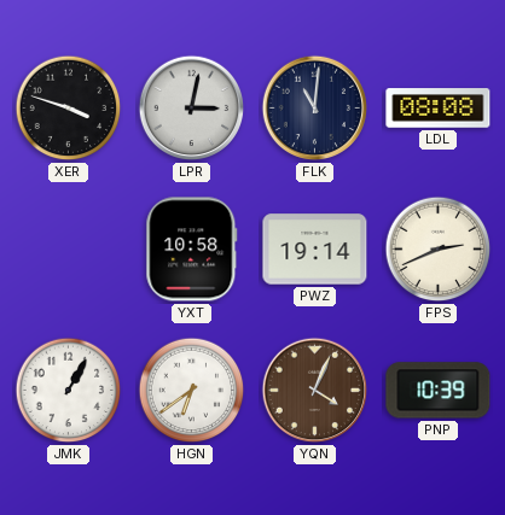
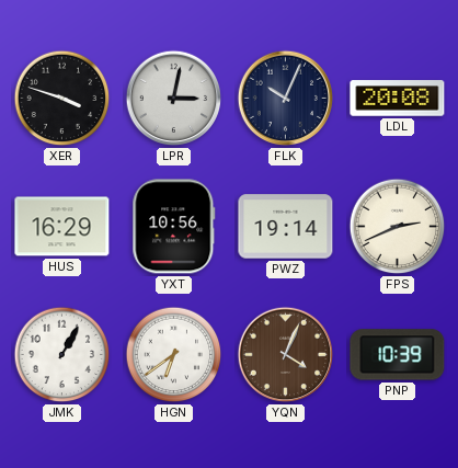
FLK: 11:01 -> 10:04 (286, 99)
LDL: 08:08 -> 20:08 (398, 99)
HUS: none -> 16:29 (62, 227)
YXT: 10:58 -> 10:56 (174, 227)
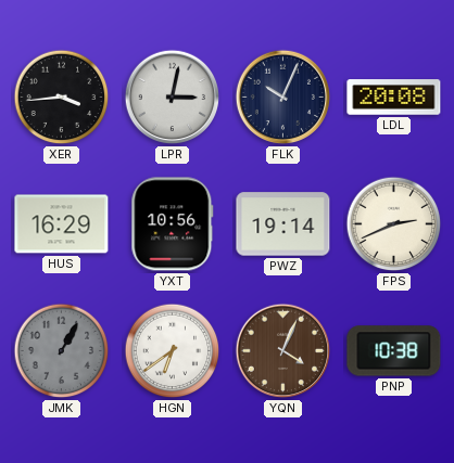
XER: 3:48 -> 3:44 (62, 98)
JMK dial: white -> grey (62, 351)
PNP: 10:39 -> 10:38 (394, 351)
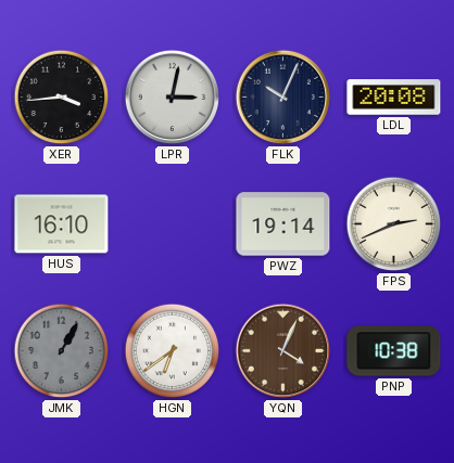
HUS: 16:29 -> 16:10 (62, 224)
YXT: 10:56 -> none (173, 224)
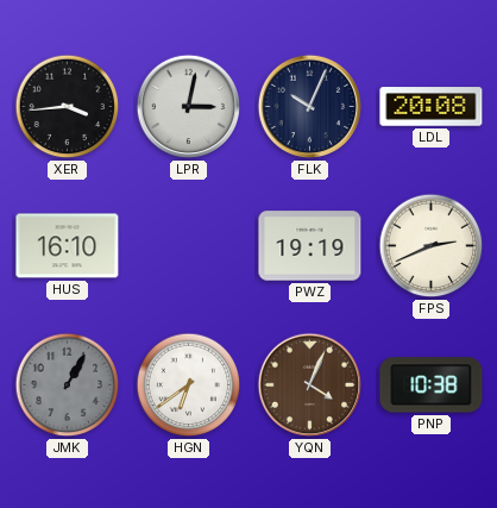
PWZ: 19:14 -> 19:19 (310, 246)
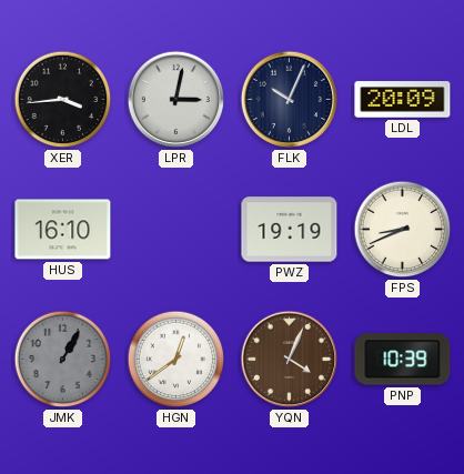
LDL: 20:08 -> 20:09 (403, 100)
FPS: 2:41 -> 8:41 (403, 230)
HGN: 6:39 -> 12:39 (176, 360)
PNP: 10:38 -> 10:39 (403, 360)
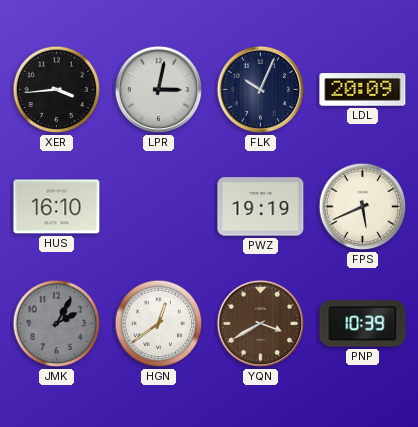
FPS: 8:41 -> 5:41 (363, 207)
JMK: 1:05 -> 2:05 (57, 324)
YQN: 4:04 -> 3:40 (261, 324)
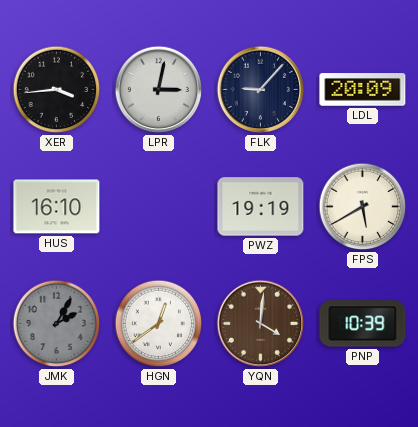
FLK: 10:04 -> 9:07 (261, 90)
FPS: 5:41 -> 5:40 (363, 207)
YQN: 3:40 -> 4:01 (261, 324)
